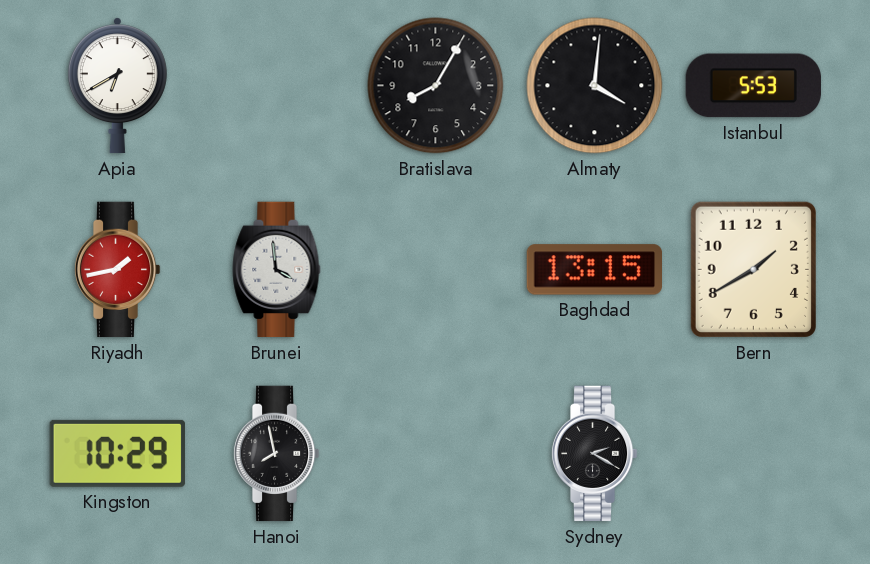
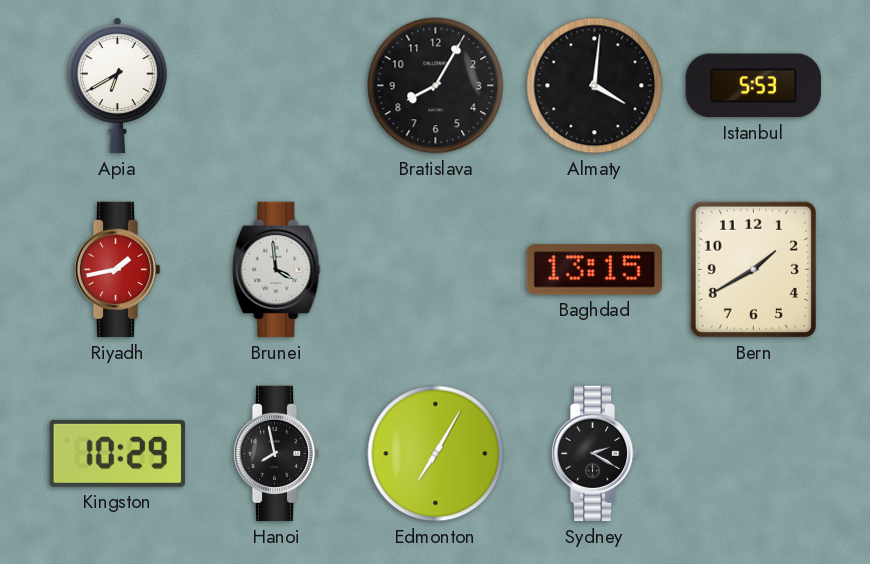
Edmonton: none -> 7:05 (436, 454)
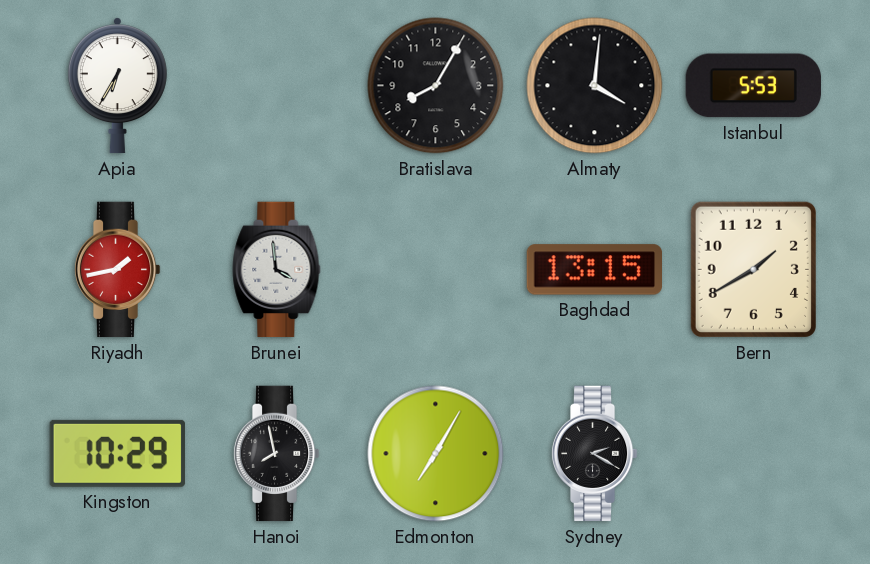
Apia: 6:40 -> 6:35 (117, 86)
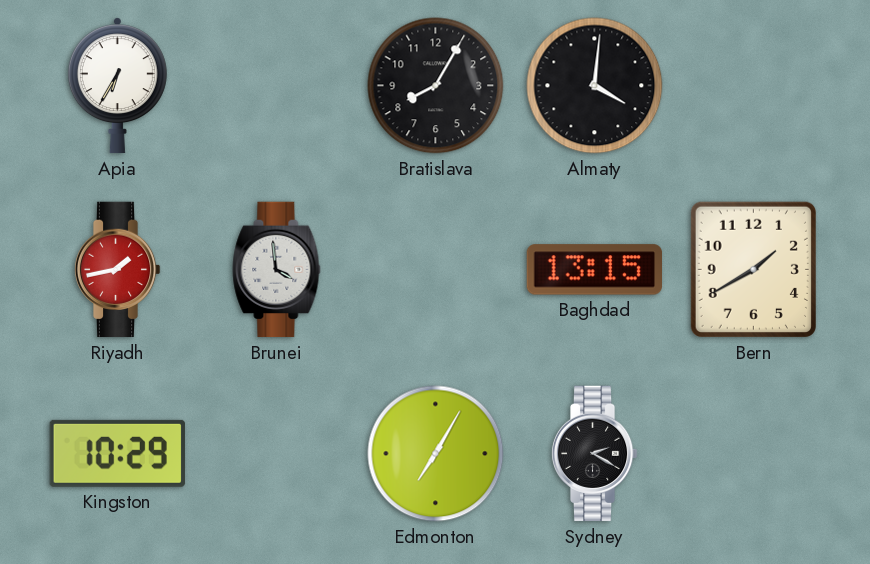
Istanbul: 5:53 -> none (753, 86)
Hanoi: 7:58 -> none (276, 454)
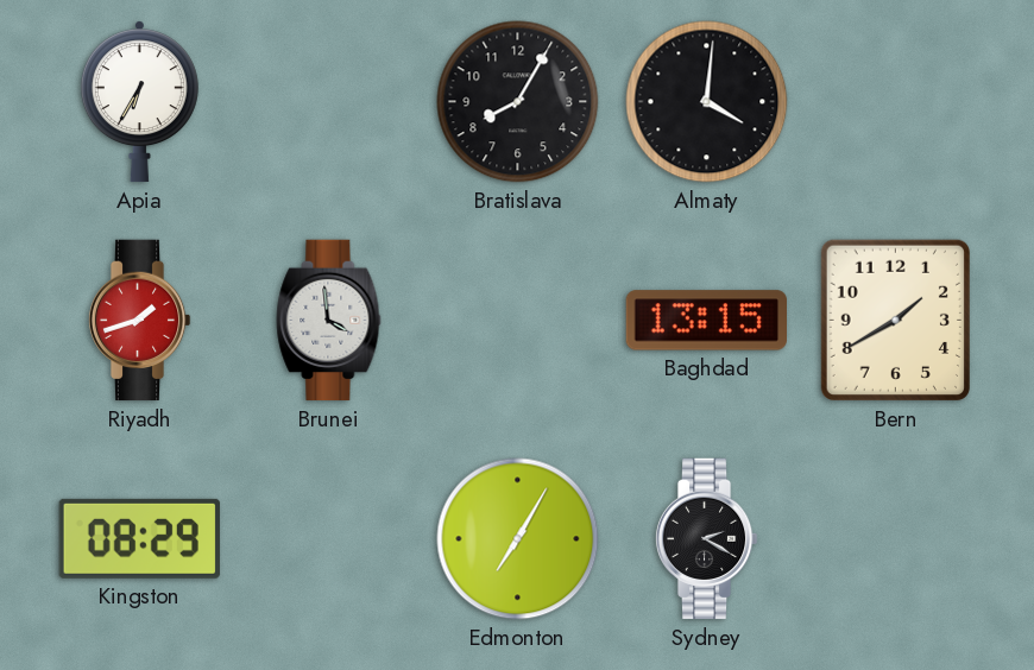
Riyadh: 1:43 -> 1:42 (139, 321)
Kingston: 10:29 -> 08:29 (139, 538)
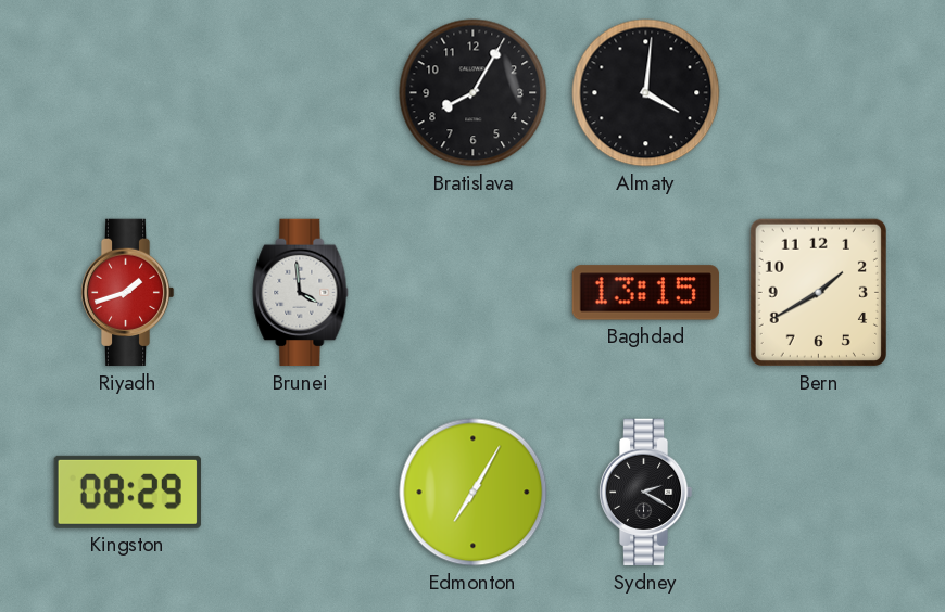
Apia: 6:35 -> none (139, 102)
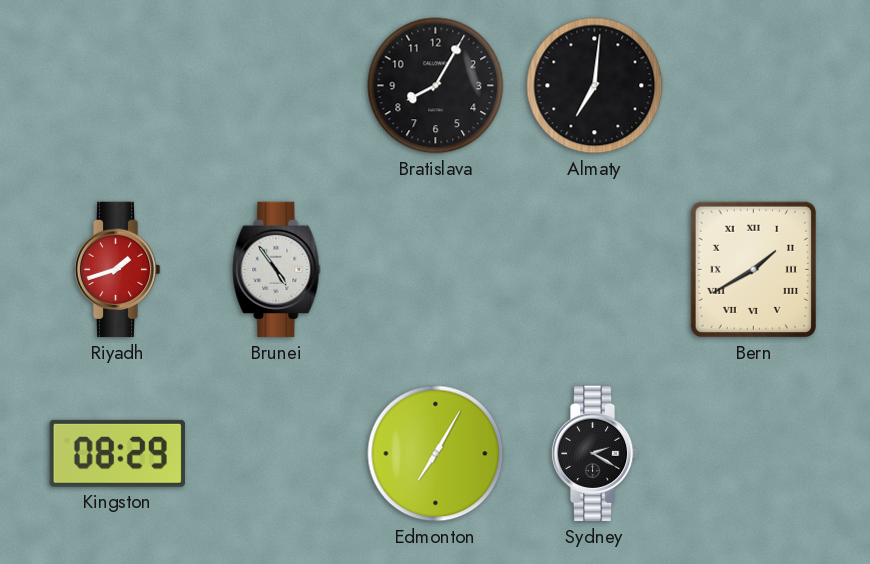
Almaty: 4:01 -> 7:01 (595, 86)
Brunei: 3:59 -> 4:54 (277, 270)
Baghdad: 13:15 -> none (645, 293)
Bern numerals: Arabic -> Roman (753, 269)
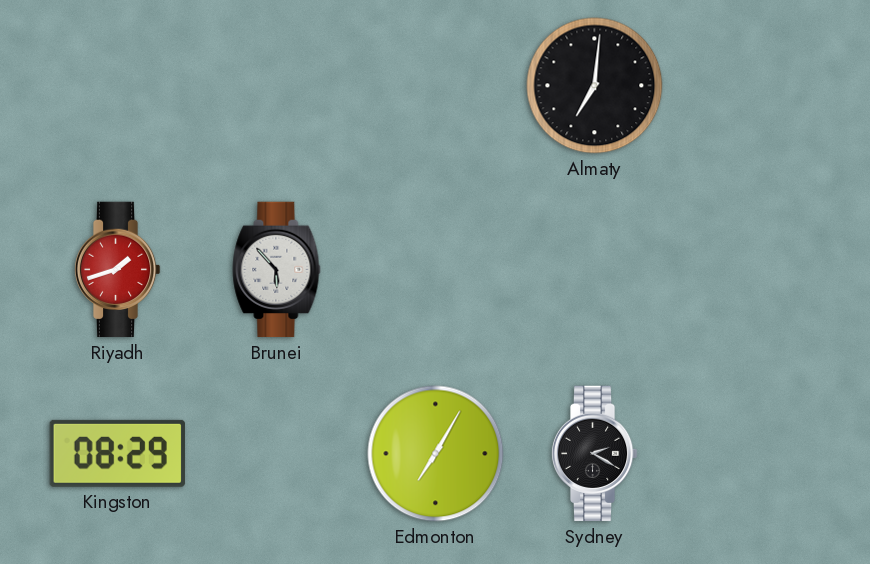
Bratislava: 8:05 -> none (436, 86)
Brunei: 4:54 -> 5:53 (277, 270)
Bern: 1:40 -> none (753, 269)
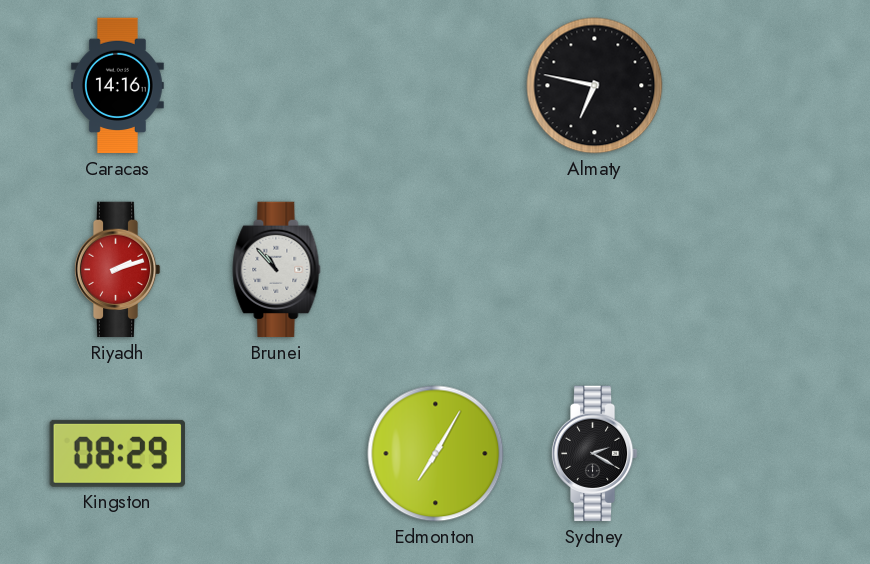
Caracas: none -> 14:16 (117, 86)
Almaty: 7:01 -> 6:47 (595, 86)
Riyadh: 1:42 -> 2:12 (117, 270)
Brunei: 5:53 -> 10:53 (277, 270)
